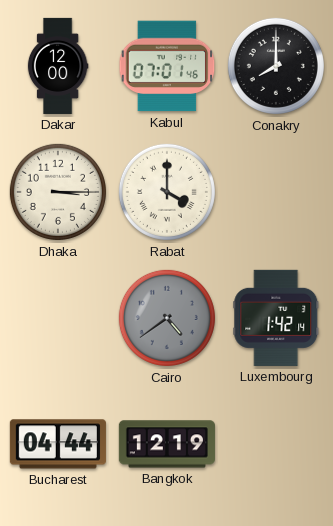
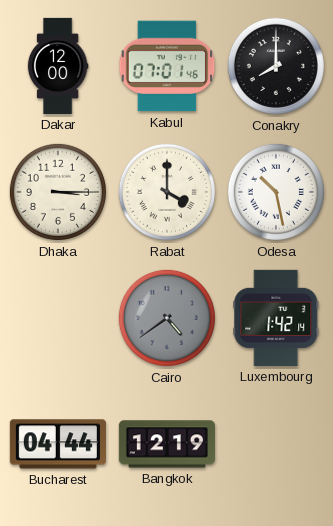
Odesa: none -> 10:28 (276, 192)
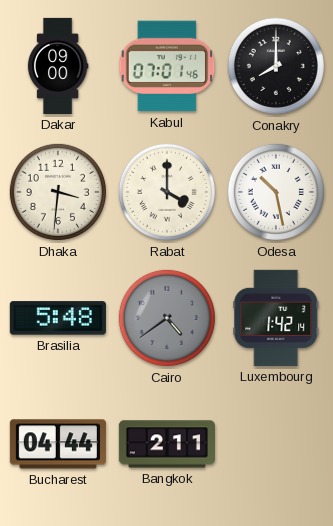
Dakar: 12:00 -> 09:00 (58, 66)
Dhaka: 3:15 -> 3:31 (58, 192)
Brasilia: none -> 5:48 (58, 318)
Bangkok: 12:19 -> 2:11 (167, 444)
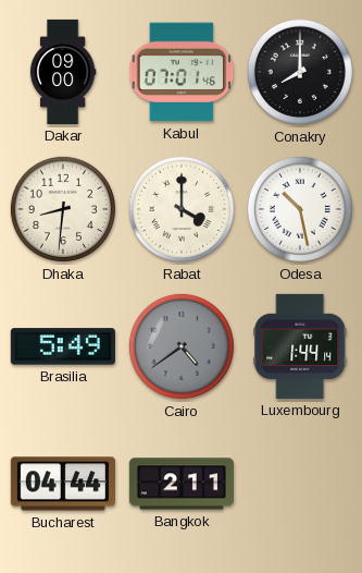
Dhaka: 3:31 -> 8:31 (63, 209)
Brasilia: 5:48 -> 5:49 (63, 346)
Luxembourg: 1:42 -> 1:44 (300, 346)
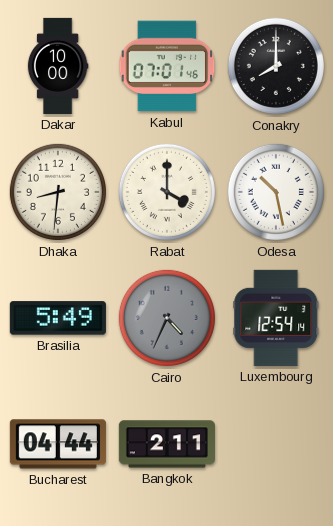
Dakar: 09:00 -> 10:00 (58, 66)
Cairo: 4:39 -> 4:34 (167, 318)
Luxembourg: 1:44 -> 12:54 (276, 318)
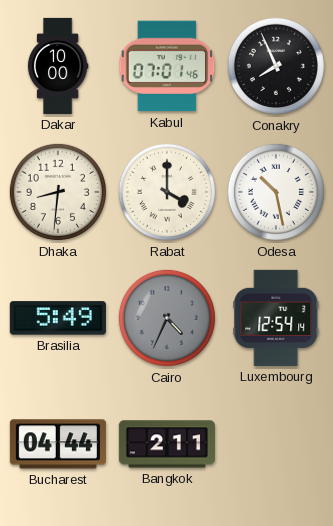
Conakry: 8:00 -> 7:56 (276, 66)
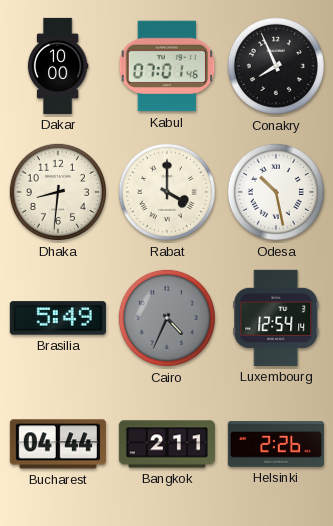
Helsinki: none -> 2:26 (276, 445)
